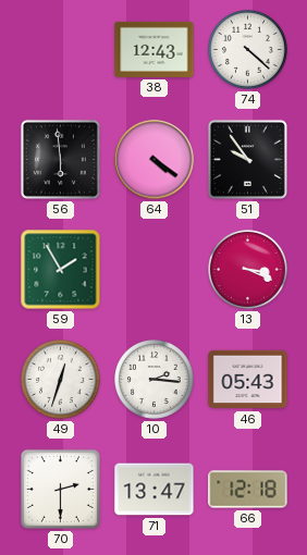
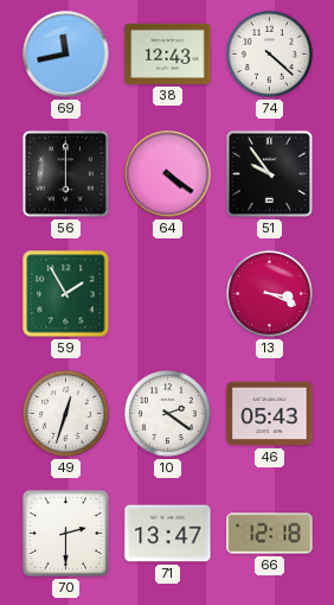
69: none -> 11:43 (66, 55)
56: 5:59 -> 6:00 (65, 173)
10: 2:16 -> 2:21 (168, 414)
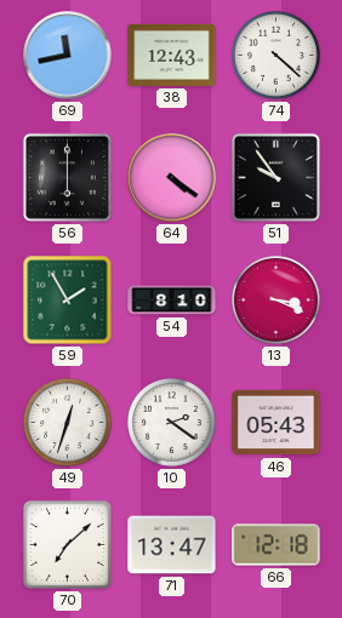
54: none -> 8:10 (172, 301)
70: 2:30 -> 7:08 (67, 544)
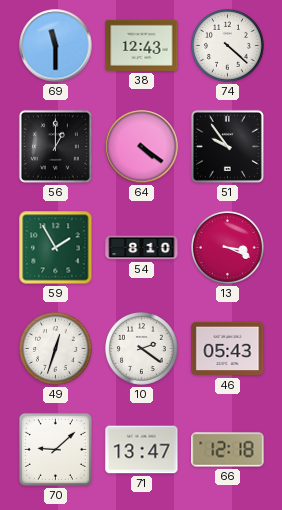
69: 11:43 -> 11:30 (56, 46)
56: 6:00 -> 1:00 (55, 146)
70: 7:08 -> 9:08 (55, 449)
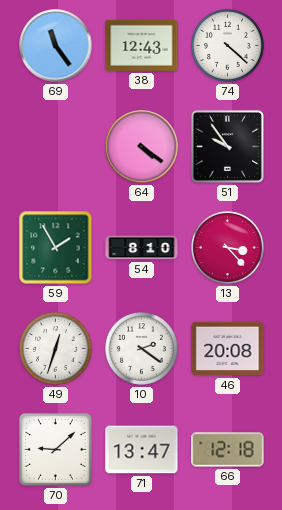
69: 11:30 -> 11:24 (56, 46)
56: 1:00 -> none (55, 146)
13: 3:19 -> 3:23 (228, 248)
46: 05:43 -> 20:08 (228, 349)
